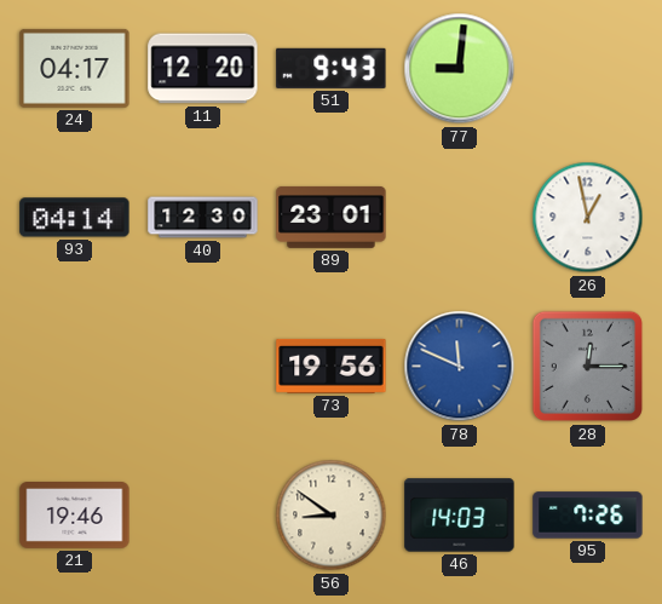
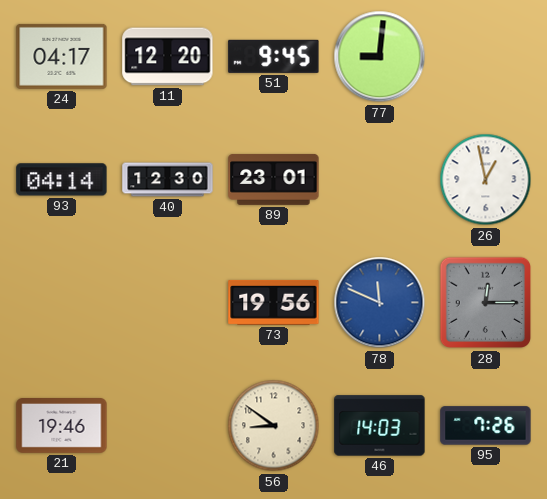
51: 9:43 -> 9:45 (274, 56)
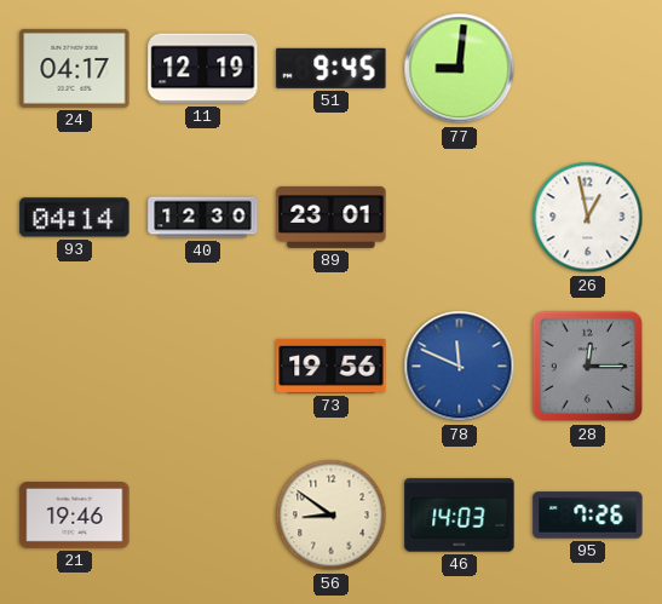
11: 12:20 -> 12:19 (203, 69)
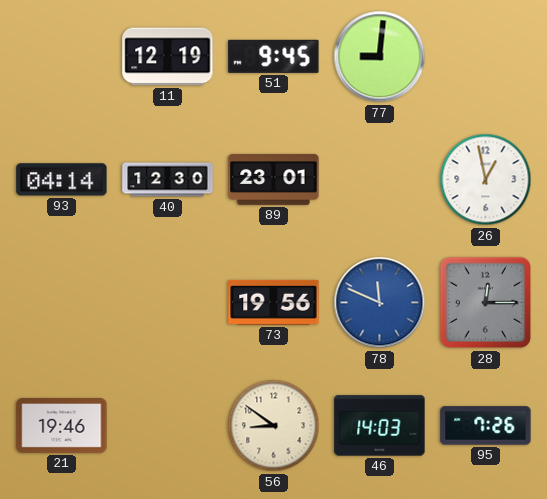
24: 04:17 -> none (75, 68)
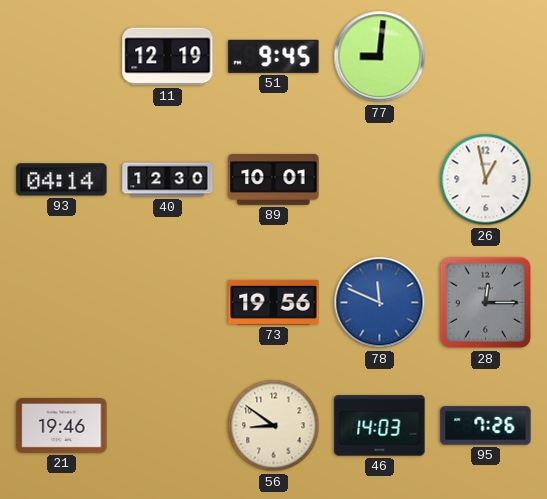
89: 23:01 -> 10:01 (274, 179)
